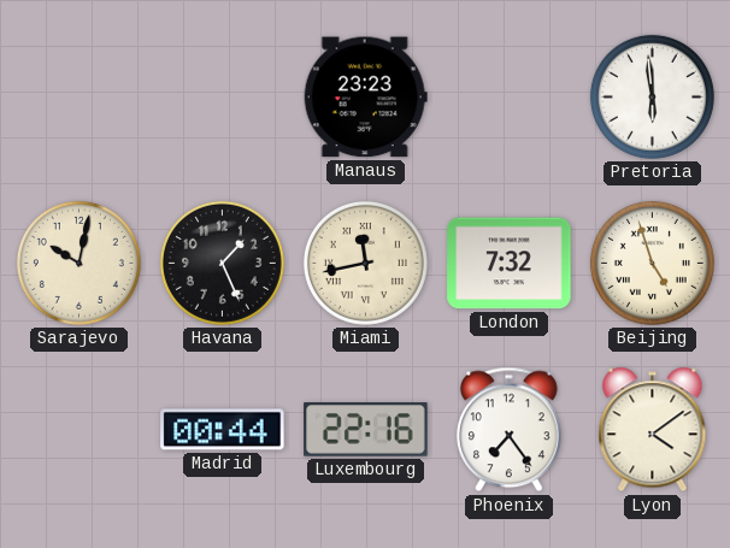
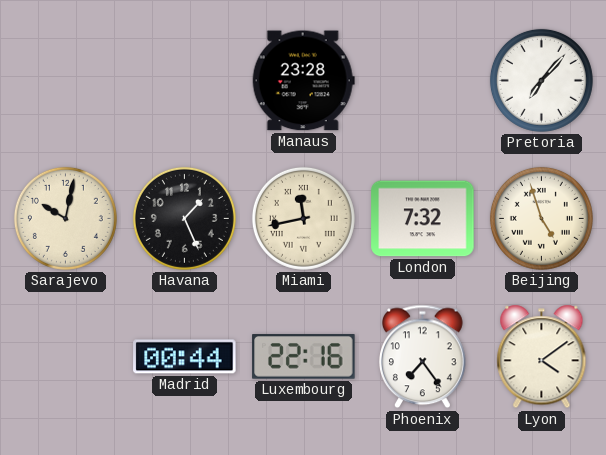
Manaus: 23:23 -> 23:28 (303, 81)
Pretoria: 5:59 -> 7:07 (541, 80)
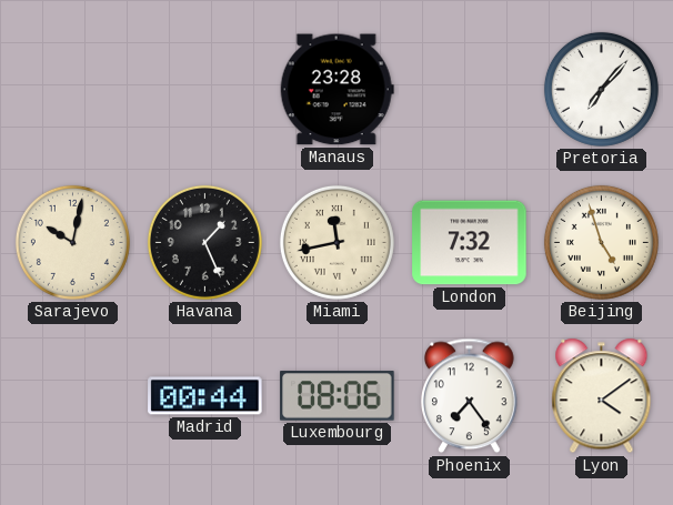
Luxembourg: 22:16 -> 08:06 (338, 396)
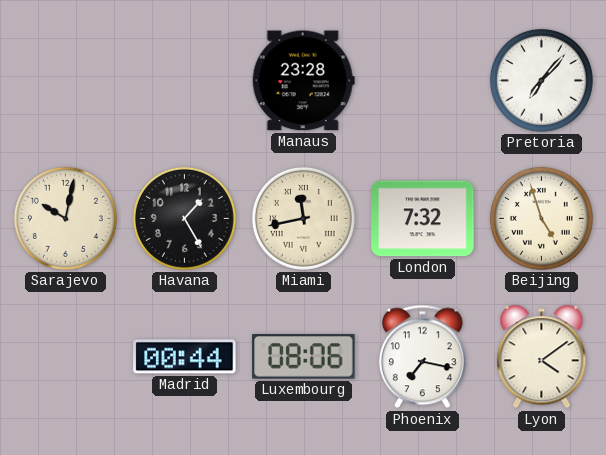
Havana: 1:26 -> 1:25 (184, 218)
Phoenix: 7:24 -> 7:17 (423, 357)
